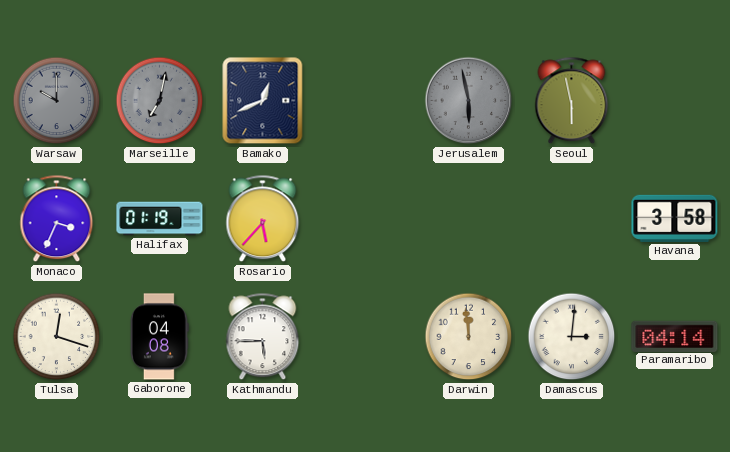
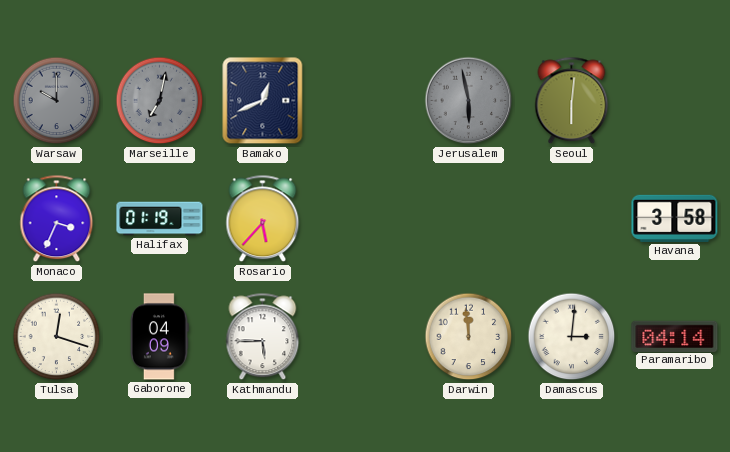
Seoul: 5:58 -> 6:01 (572, 101)
Gaborone: 04:08 -> 04:09 (159, 337)
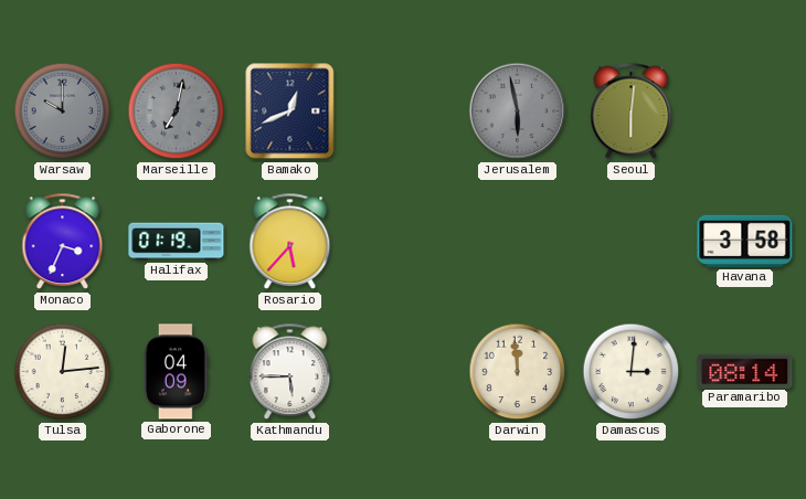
Tulsa: 12:18 -> 12:14 (63, 372)
Paramaribo: 04:14 -> 08:14 (745, 371)
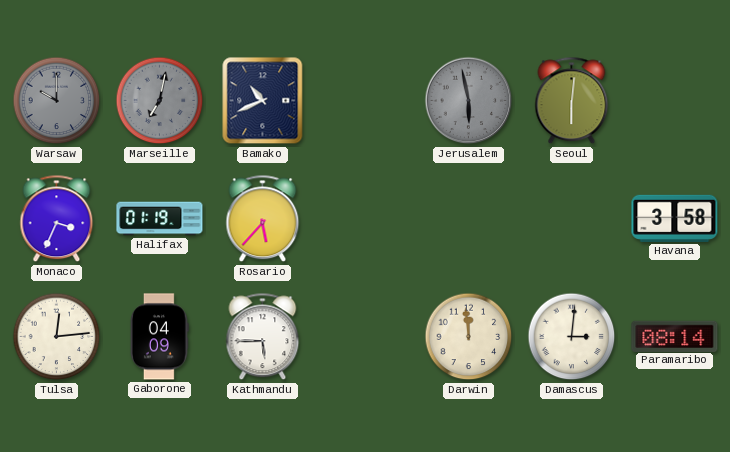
Bamako: 12:41 -> 10:41 (263, 101)
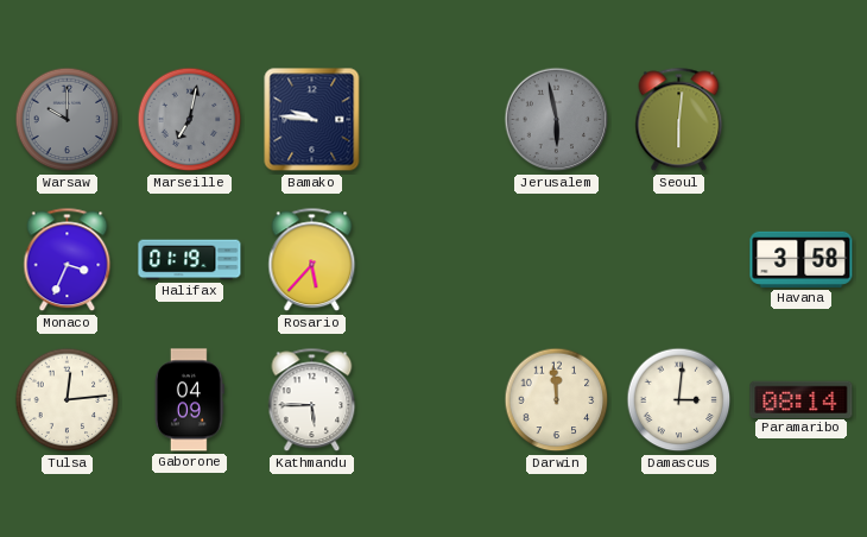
Bamako: 10:41 -> 9:46 (312, 120)
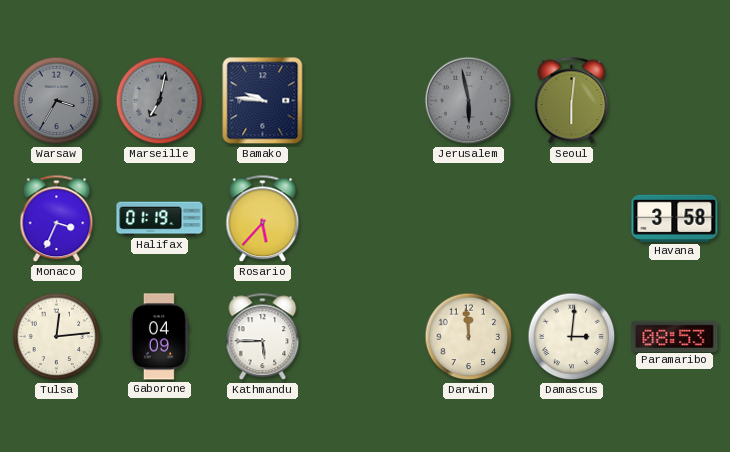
Warsaw: 10:00 -> 3:35 (57, 101)
Paramaribo: 08:14 -> 08:53 (675, 336)
